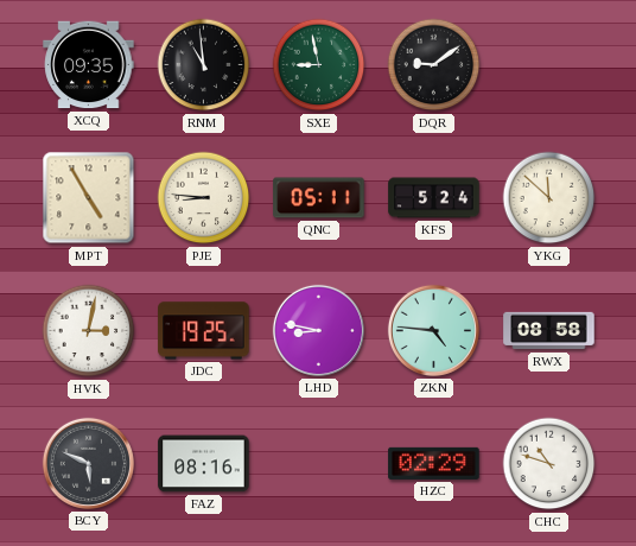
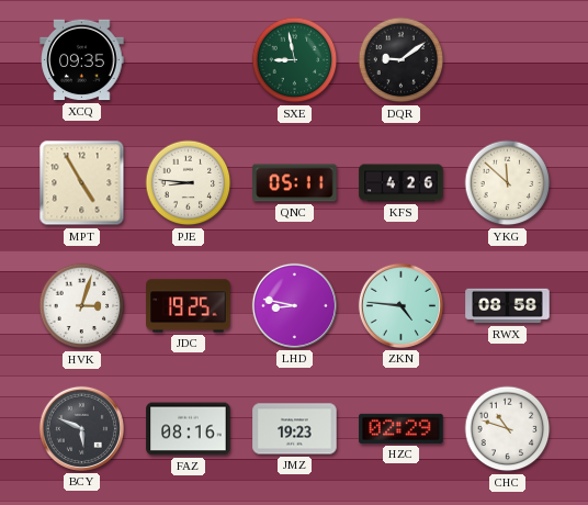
RNM: 10:59 -> none (204, 65)
KFS: 5:24 -> 4:26 (402, 183)
HVK: 3:02 -> 3:03 (82, 306)
JMZ: none -> 19:23 (295, 429)
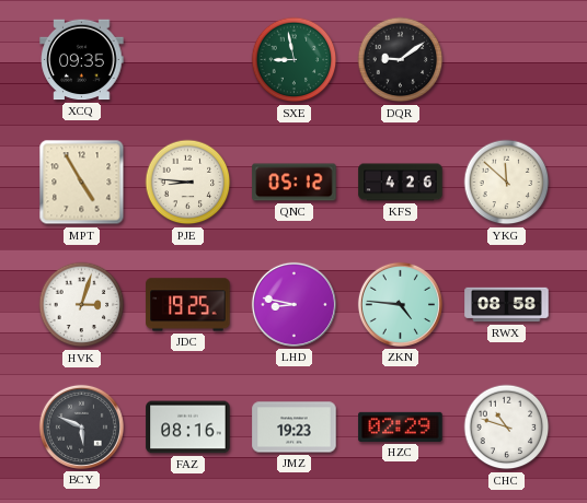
QNC: 05:11 -> 05:12 (295, 183)
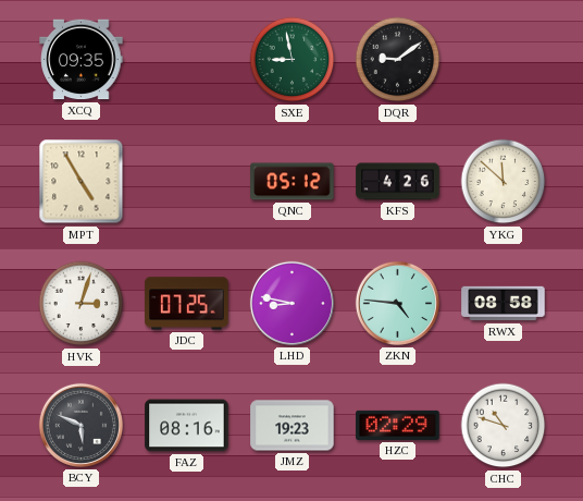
PJE: 8:46 -> none (188, 183)
JDC: 19:25 -> 07:25 (187, 304)
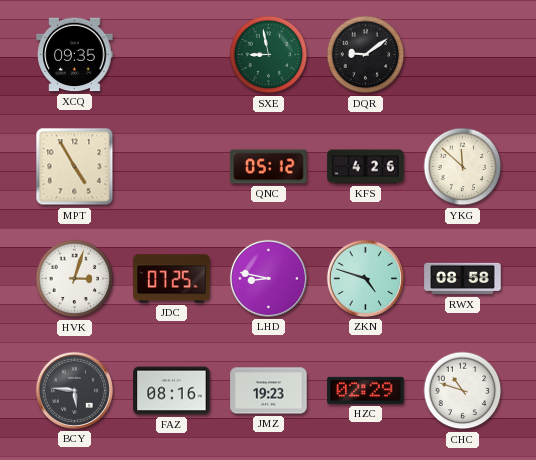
ZKN: 4:46 -> 4:48 (365, 278)
BCY: 5:49 -> 5:46 (74, 390)
